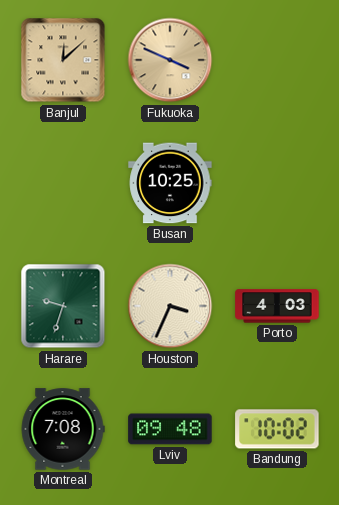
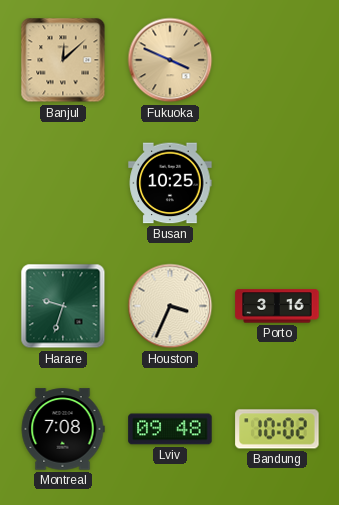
Porto: 4:03 -> 3:16 (277, 306)
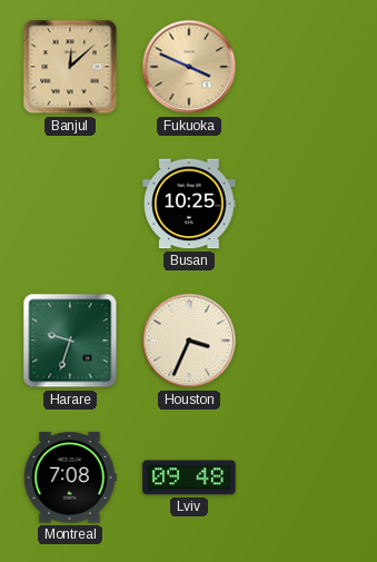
Porto: 3:16 -> none (277, 306)
Bandung: 10:02 -> none (277, 429)
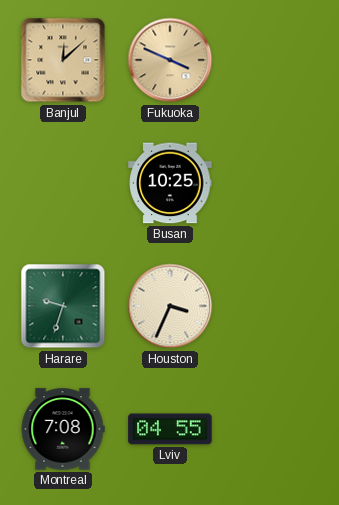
Lviv: 09:48 -> 04:55 (170, 429)
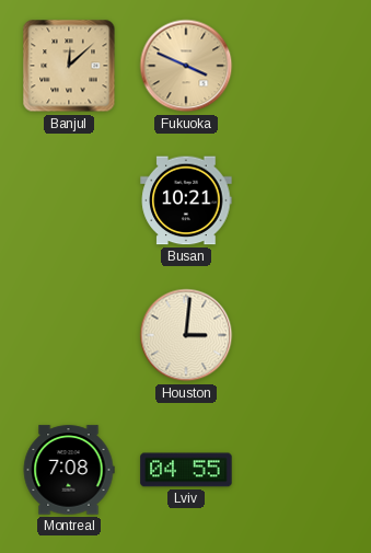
Busan: 10:25 -> 10:21 (186, 200)
Harare: 9:33 -> none (63, 306)
Houston: 3:34 -> 3:01 (186, 335)
